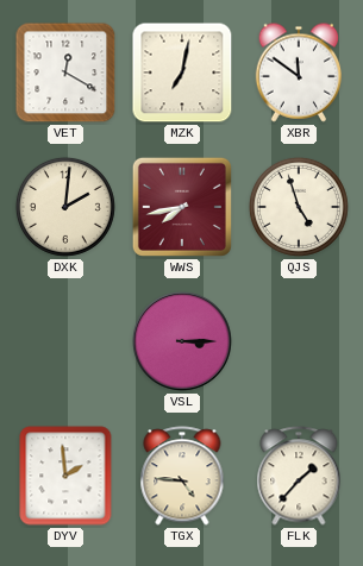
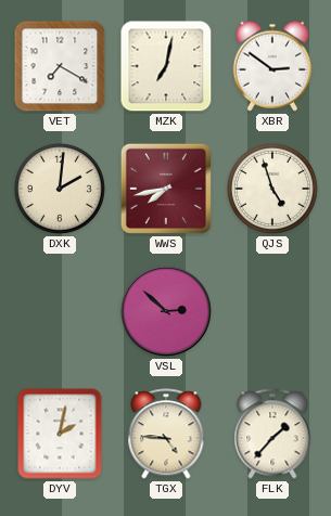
VET: 12:20 -> 7:20 (60, 66)
XBR: 11:51 -> 2:51 (272, 66)
VSL: 3:15 -> 2:52 (167, 312)
DYV: 1:59 -> 2:02 (60, 434)
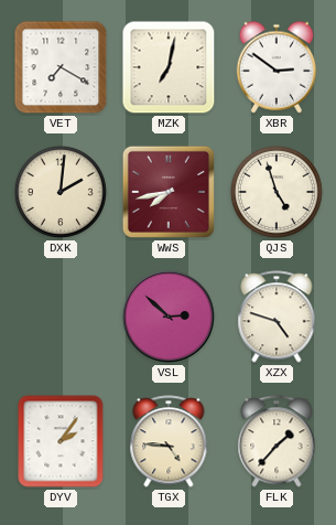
XZX: none -> 4:48 (277, 317)
DYV: 2:02 -> 2:06 (61, 441)
